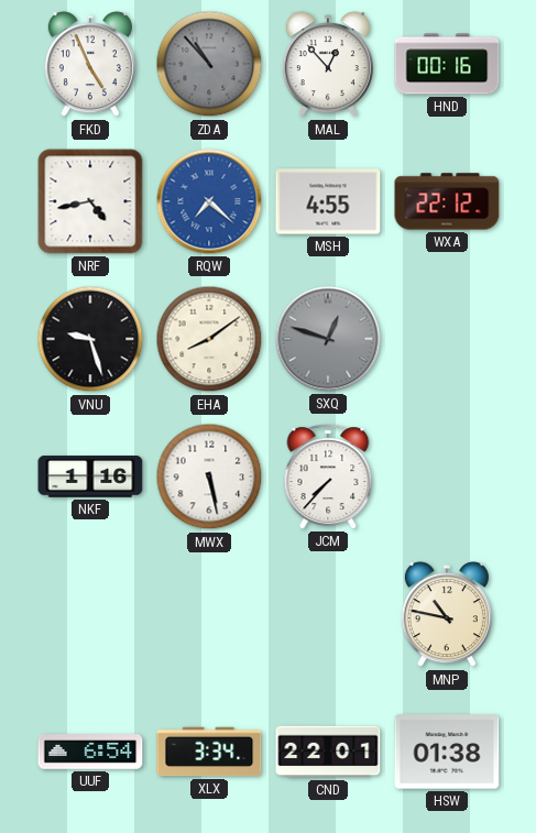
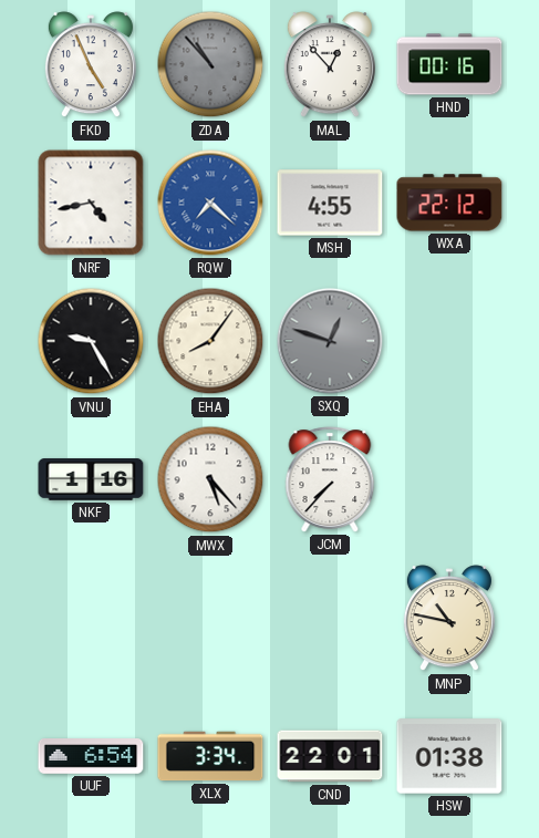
VNU: 9:27 -> 9:25 (91, 341)
EHA: 8:09 -> 8:06 (210, 341)
MWX: 5:28 -> 5:23 (210, 479)
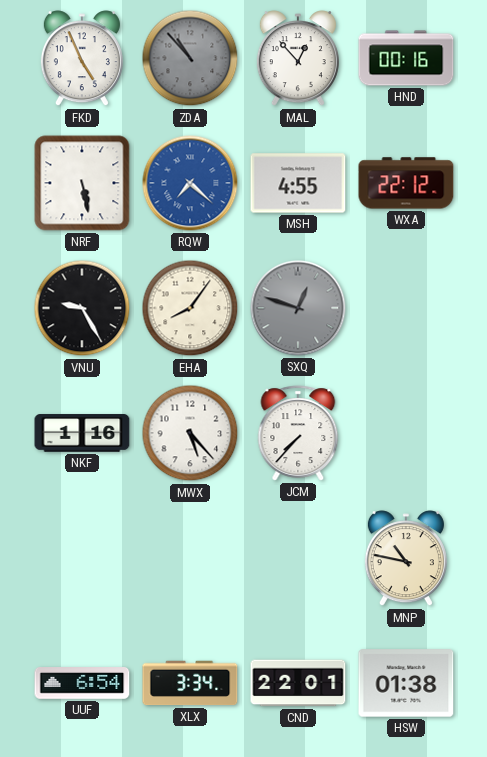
NRF: 4:43 -> 5:28 (82, 183)
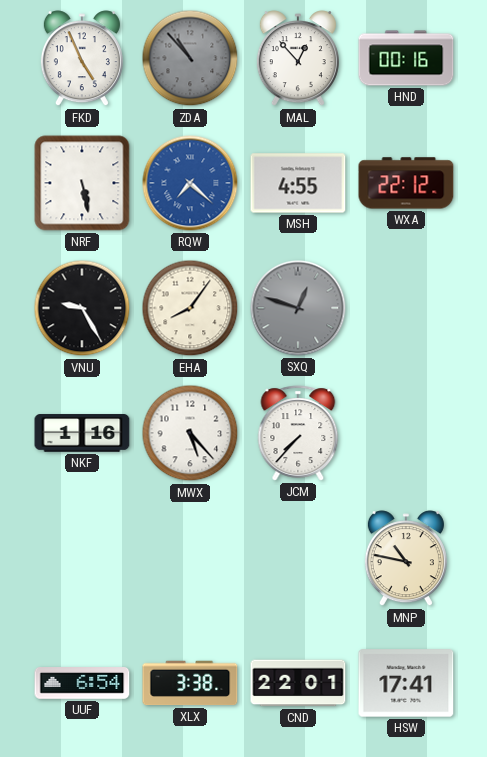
XLX: 3:34 -> 3:38 (190, 683)
HSW: 01:38 -> 17:41 (406, 683)
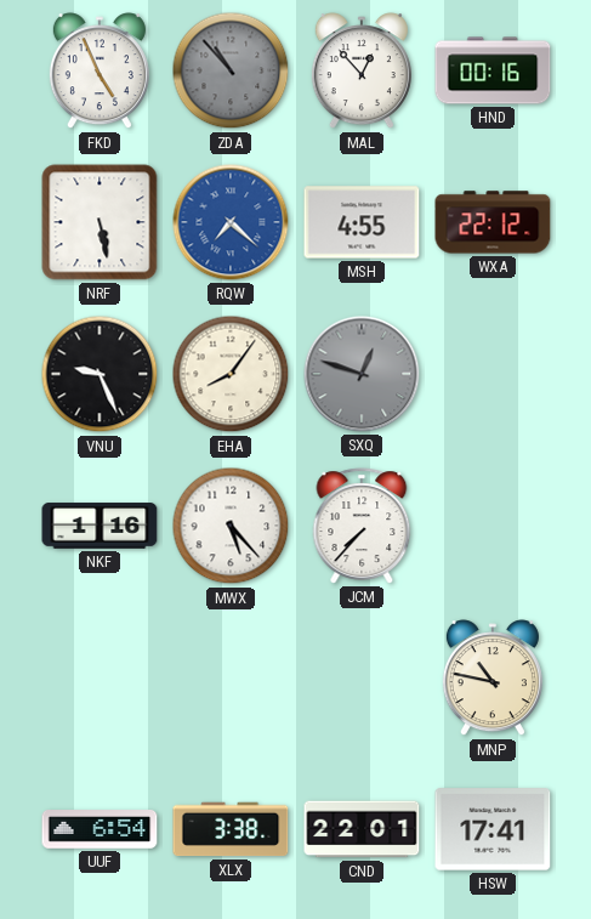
VNU: 9:25 -> 9:26 (100, 374)
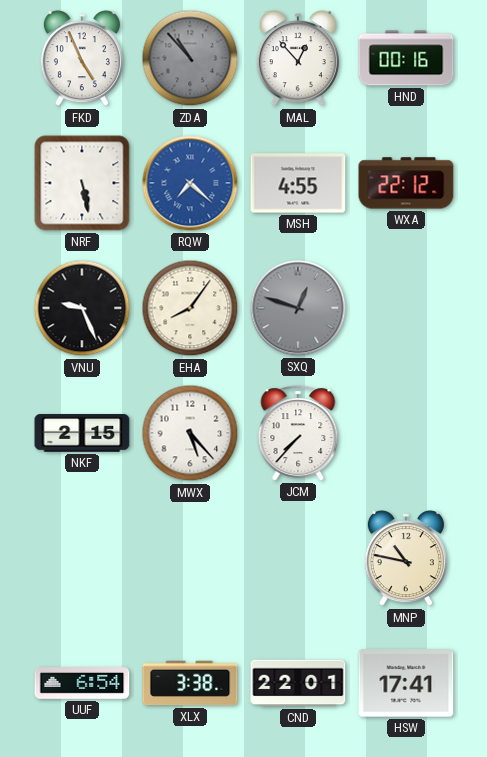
NKF: 1:16 -> 2:15 (82, 433)
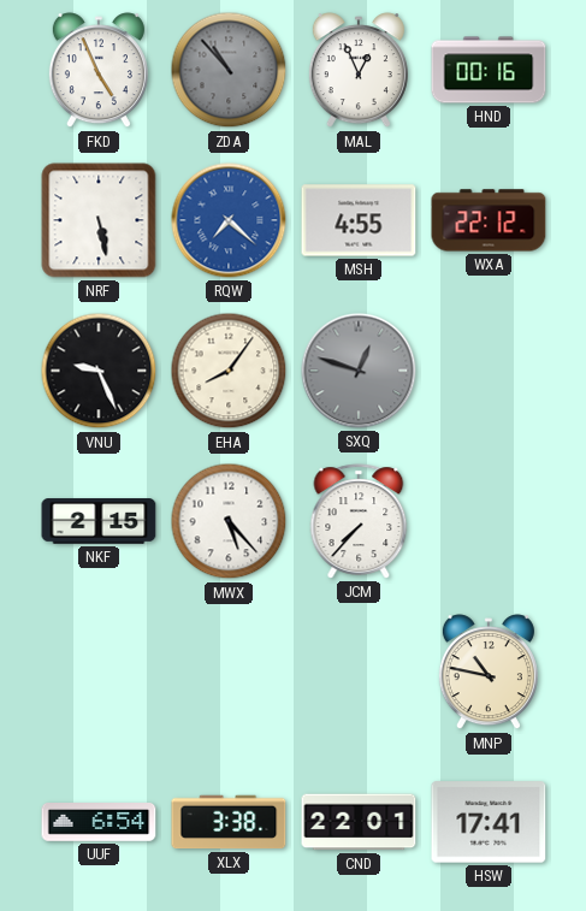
MAL: 12:53 -> 12:56 (359, 71)
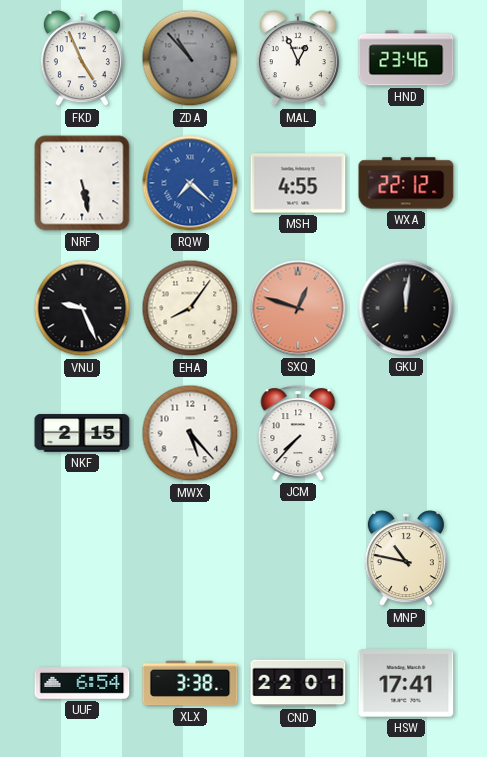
HND: 00:16 -> 23:46 (406, 58)
SXQ dial: grey -> salmon (298, 308)
GKU: none -> 12:01 (406, 308)
